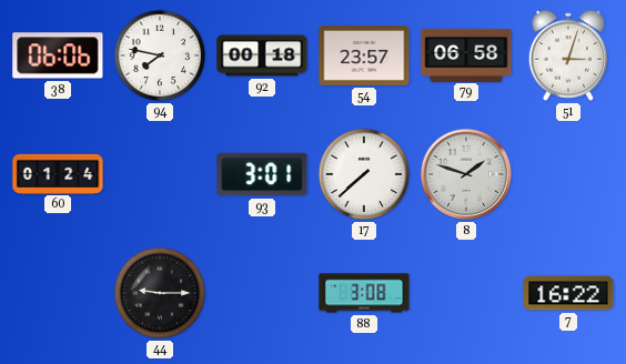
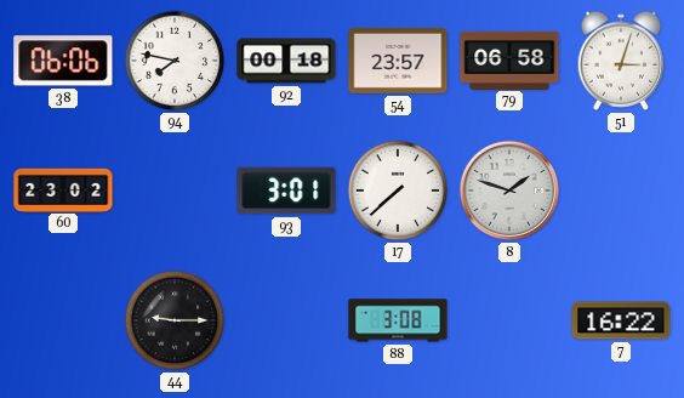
60: 01:24 -> 23:02 (63, 189)
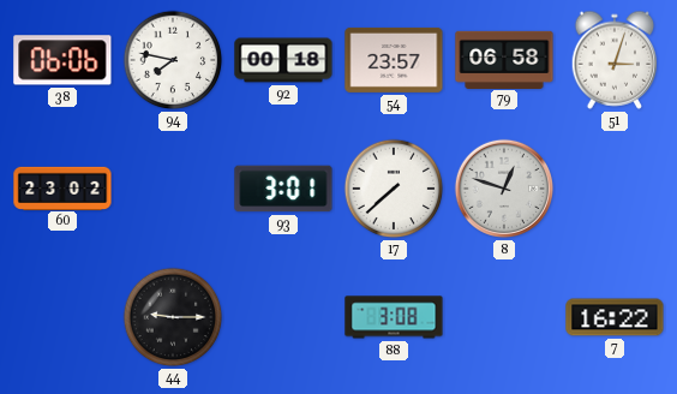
8: 1:48 -> 12:48 (504, 189)
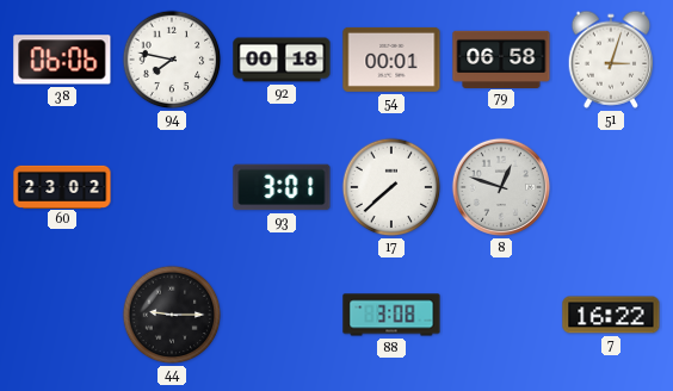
54: 23:57 -> 00:01 (391, 60)
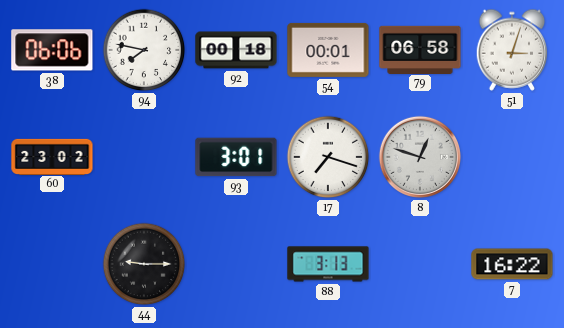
17: 7:38 -> 7:18 (328, 157)
88: 3:08 -> 3:13 (328, 264)
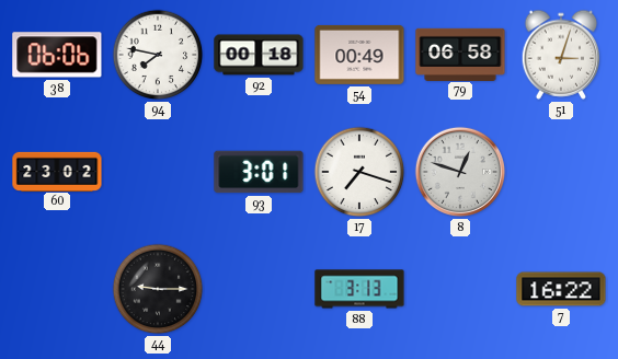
54: 00:01 -> 00:49 (359, 55)
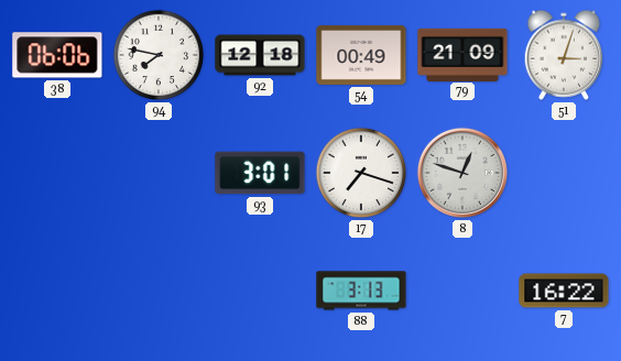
92: 00:18 -> 12:18 (260, 55)
79: 06:58 -> 21:09 (462, 54)
60: 23:02 -> none (57, 171)
44: 9:15 -> none (158, 289)
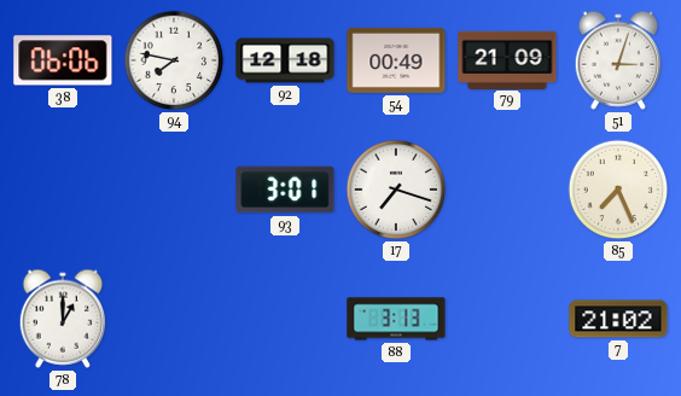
8: 12:48 -> none (462, 173)
85: none -> 7:26 (618, 190)
78: none -> 1:00 (63, 319)
7: 16:22 -> 21:02 (618, 319)
